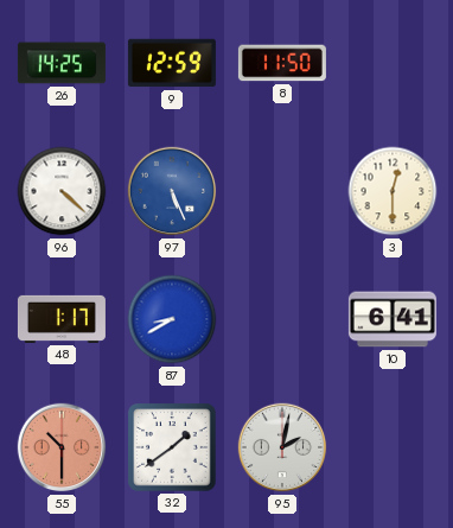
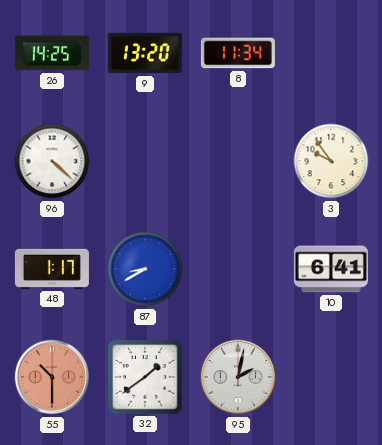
9: 12:59 -> 13:20 (145, 53)
8: 11:50 -> 11:34 (238, 53)
97: 5:26 -> none (172, 191)
3: 12:30 -> 9:54 (331, 161)
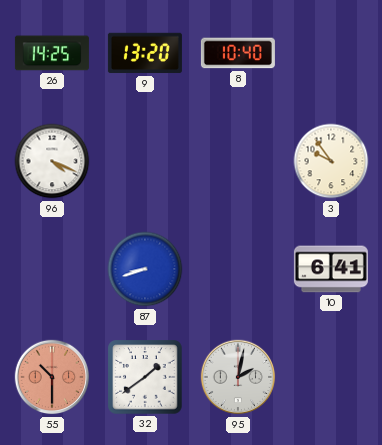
8: 11:34 -> 10:40 (238, 53)
96: 4:22 -> 4:19 (52, 161)
48: 1:17 -> none (52, 269)
87: 8:40 -> 8:42 (145, 269)
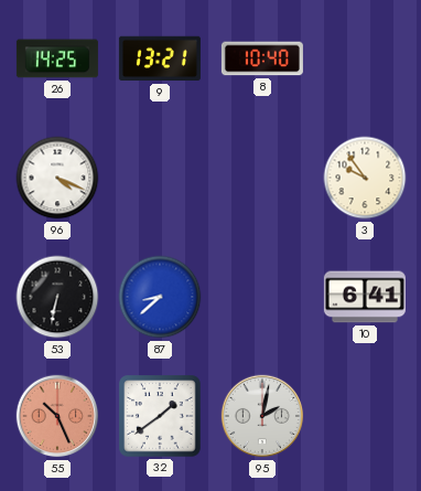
9: 13:20 -> 13:21 (160, 58)
53: none -> 6:32 (57, 297)
87: 8:42 -> 8:38 (160, 297)
55: 10:30 -> 10:26 (57, 416)
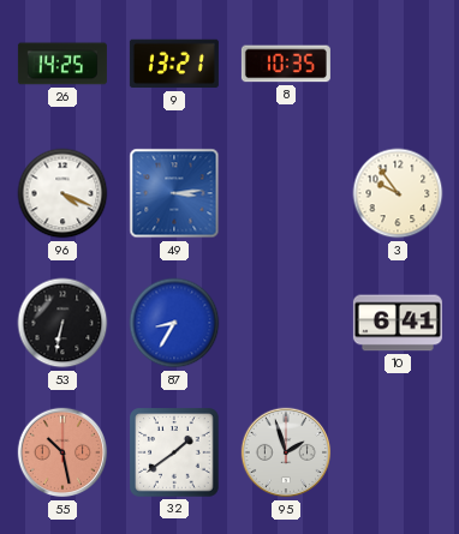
8: 10:40 -> 10:35 (286, 64)
49: none -> 3:14 (174, 193)
87: 8:38 -> 8:35 (174, 323)
55: 10:26 -> 10:28 (62, 452)
95: 2:02 -> 1:57 (286, 452)
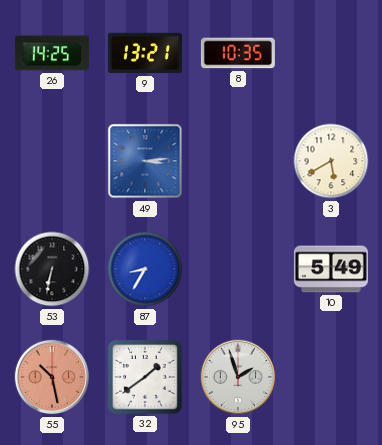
96: 4:19 -> none (62, 193)
3: 9:54 -> 5:40 (331, 161)
10: 6:41 -> 5:49 (331, 269)
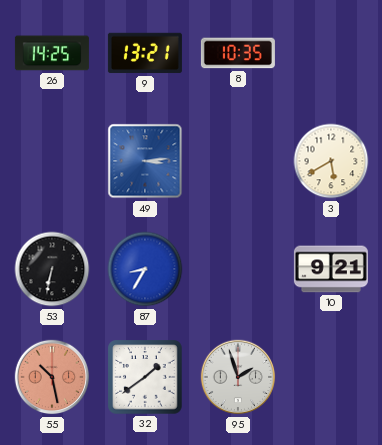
10: 5:49 -> 9:21 (331, 269)
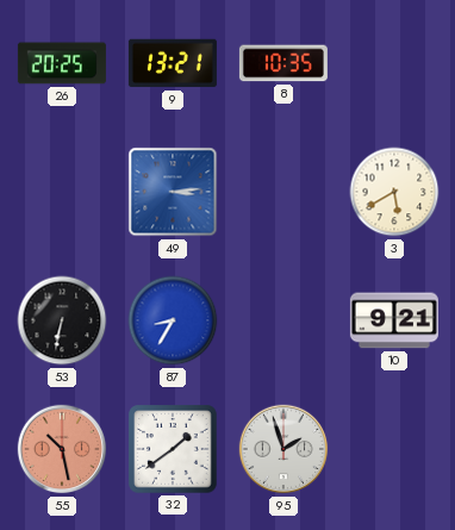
26: 14:25 -> 20:25 (62, 63)
